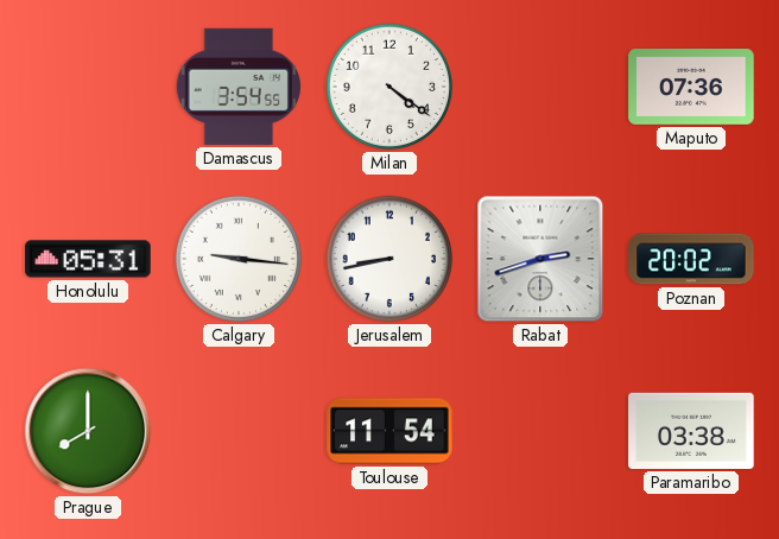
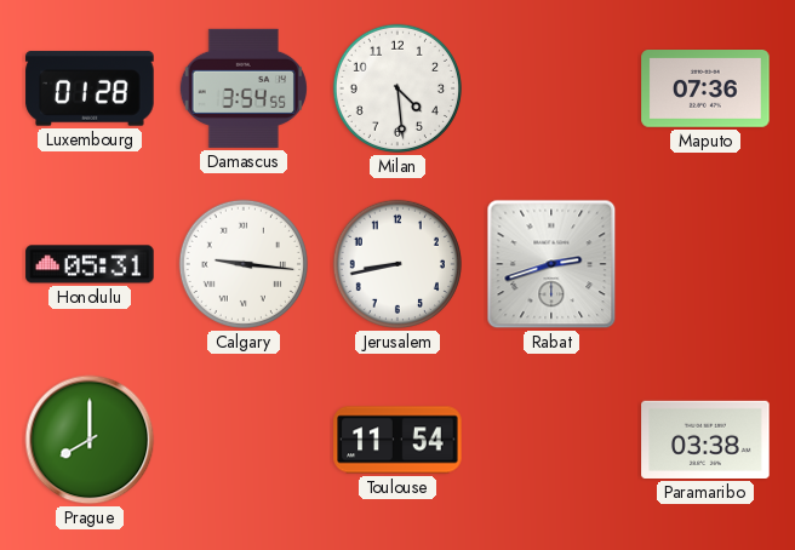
Luxembourg: none -> 01:28 (90, 88)
Milan: 4:21 -> 4:29 (397, 88)
Poznan: 20:02 -> none (691, 259)
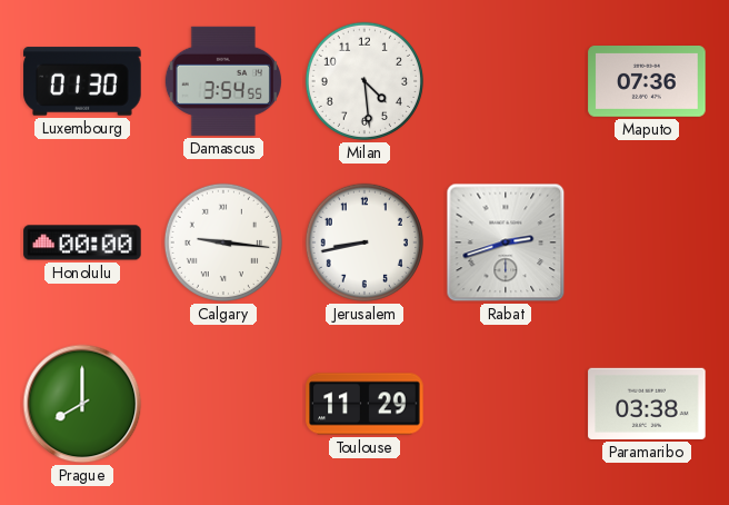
Luxembourg: 01:28 -> 01:30 (82, 81)
Honolulu: 05:31 -> 00:00 (82, 242)
Toulouse: 11:54 -> 11:29 (364, 404)
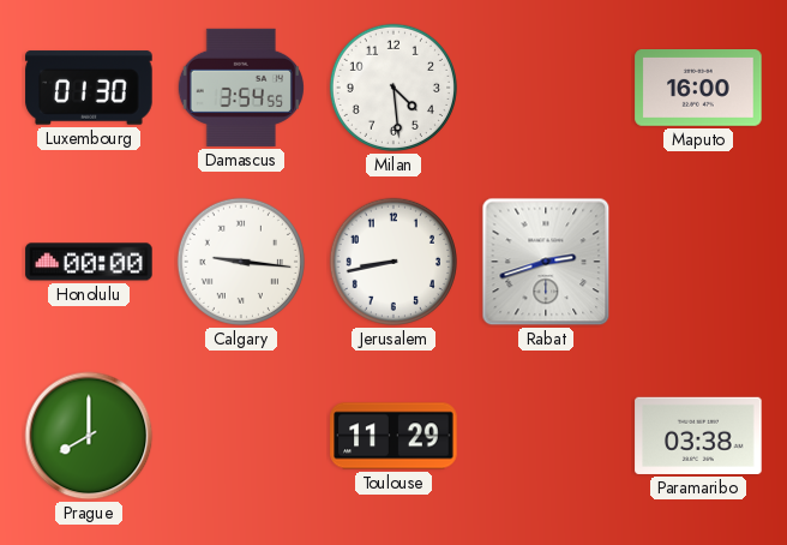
Maputo: 07:36 -> 16:00 (698, 89)
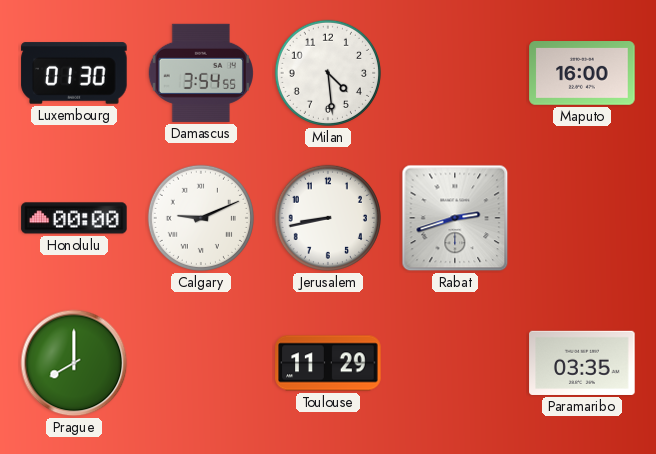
Calgary: 9:16 -> 9:11 (201, 218)
Paramaribo: 03:38 -> 03:35 (582, 363)
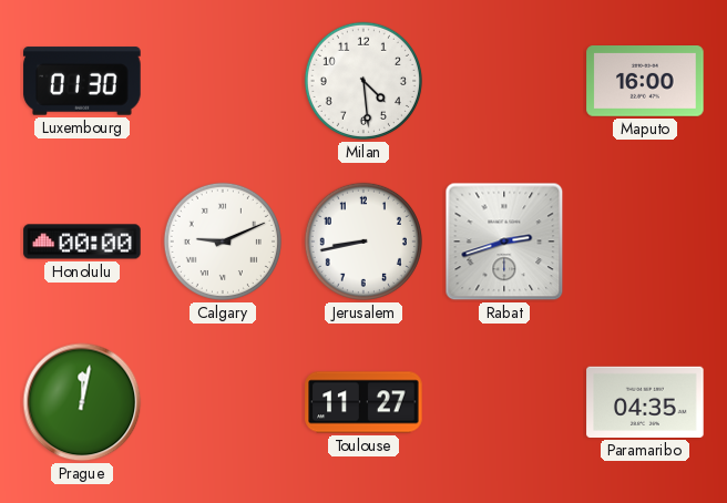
Damascus: 3:54 -> none (201, 73)
Prague: 8:00 -> 12:02 (82, 402)
Toulouse: 11:29 -> 11:27 (363, 402)
Paramaribo: 03:35 -> 04:35 (645, 402)
